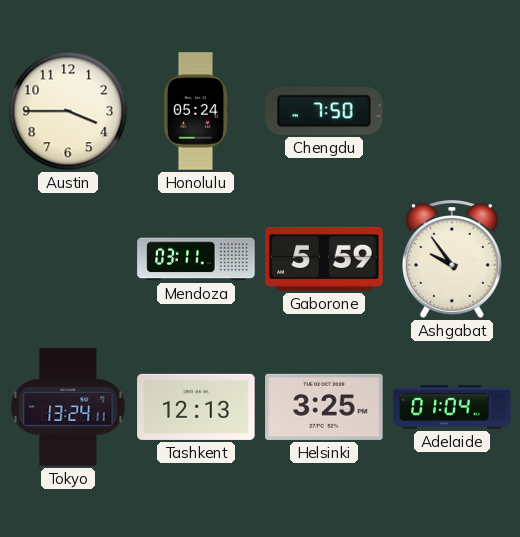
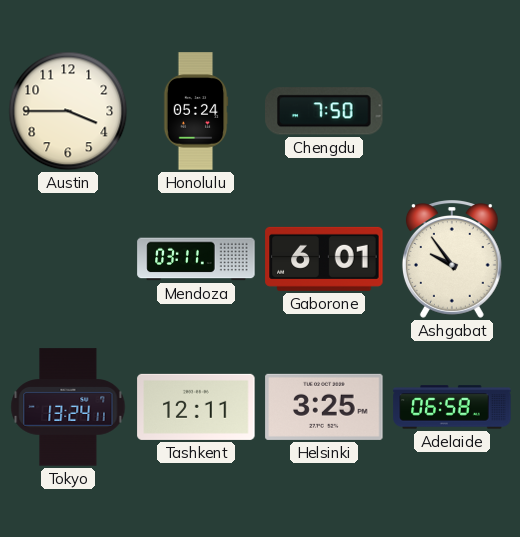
Gaborone: 5:59 -> 6:01 (324, 259)
Tashkent: 12:13 -> 12:11 (196, 407)
Adelaide: 01:04 -> 06:58 (452, 407)
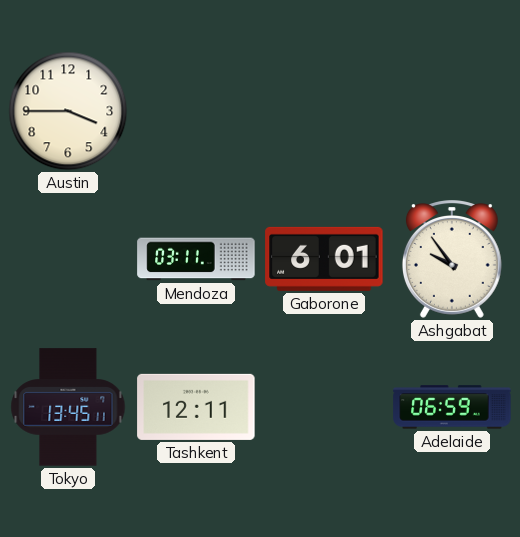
Honolulu: 05:24 -> none (196, 111)
Chengdu: 7:50 -> none (324, 111)
Tokyo: 13:24 -> 13:45 (68, 407)
Helsinki: 3:25 -> none (324, 407)
Adelaide: 06:58 -> 06:59 (452, 407)
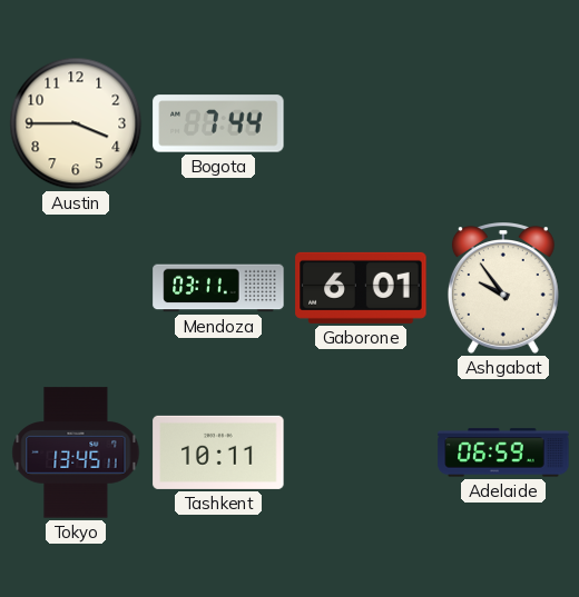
Bogota: none -> 7:44 (218, 123)
Tashkent: 12:11 -> 10:11 (218, 452)
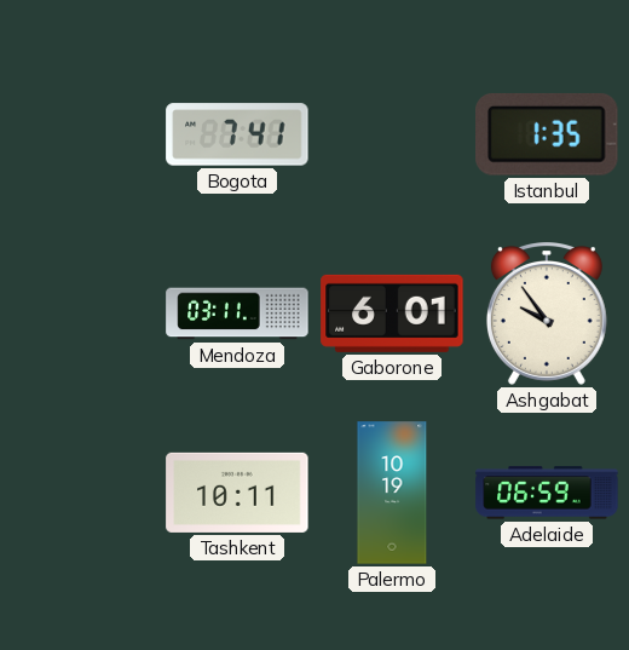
Austin: 3:45 -> none (76, 123)
Bogota: 7:44 -> 7:41 (237, 134)
Istanbul: none -> 1:35 (548, 134)
Tokyo: 13:45 -> none (76, 452)
Palermo: none -> 10:19 (392, 493)
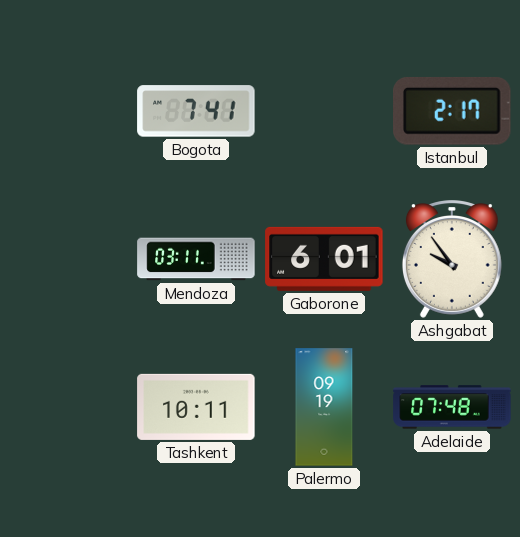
Istanbul: 1:35 -> 2:17 (453, 111)
Palermo: 10:19 -> 09:19 (324, 407)
Adelaide: 06:59 -> 07:48 (452, 407)
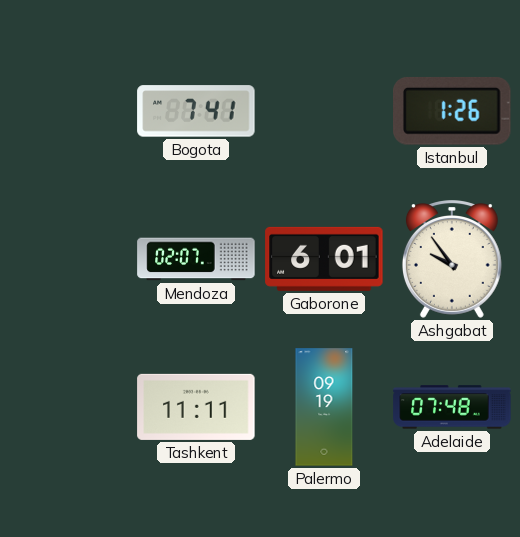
Istanbul: 2:17 -> 1:26 (453, 111)
Mendoza: 03:11 -> 02:07 (196, 259)
Tashkent: 10:11 -> 11:11 (196, 407)
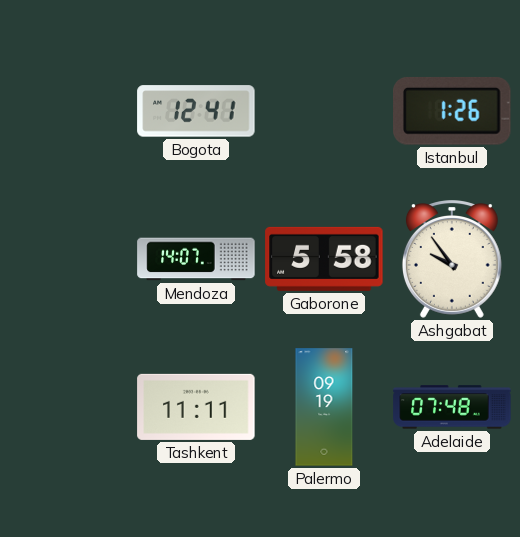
Bogota: 7:41 -> 12:41 (196, 111)
Mendoza: 02:07 -> 14:07 (196, 259)
Gaborone: 6:01 -> 5:58 (324, 259)
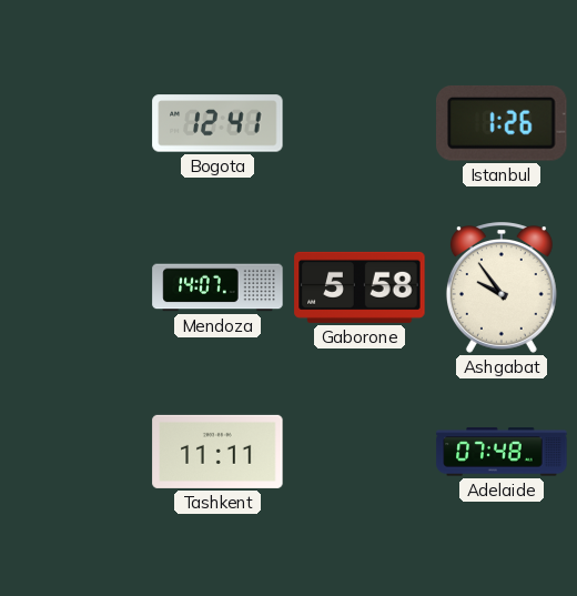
Palermo: 09:19 -> none (324, 407)
